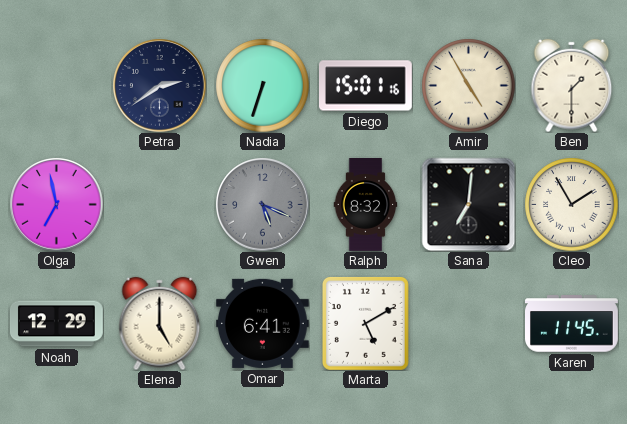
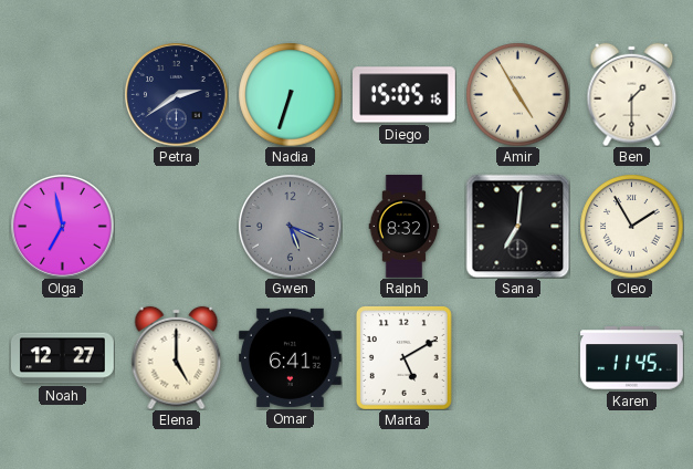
Diego: 15:01 -> 15:05 (405, 95)
Noah: 12:29 -> 12:27 (63, 358)
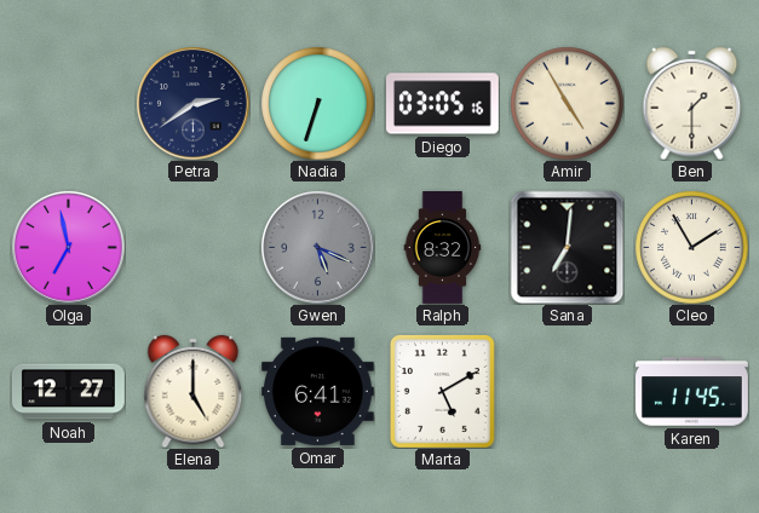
Diego: 15:05 -> 03:05 (443, 104)
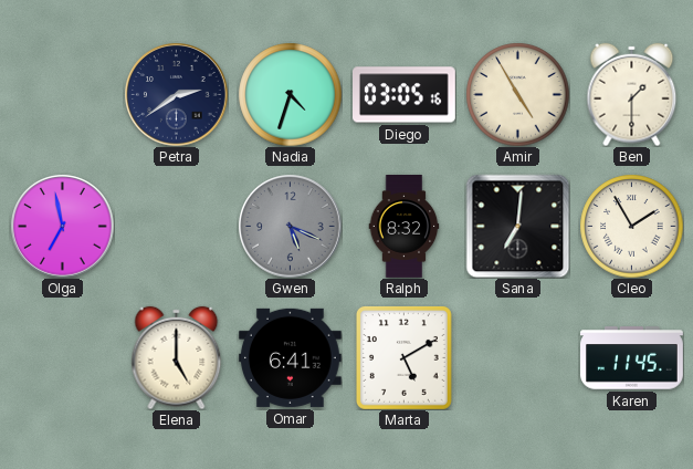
Nadia: 6:33 -> 4:33 (290, 94)
Noah: 12:27 -> none (69, 392)
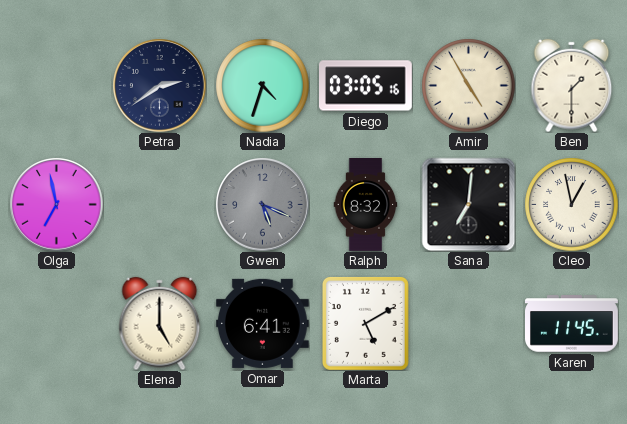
Cleo: 1:55 -> 12:58 (571, 204)
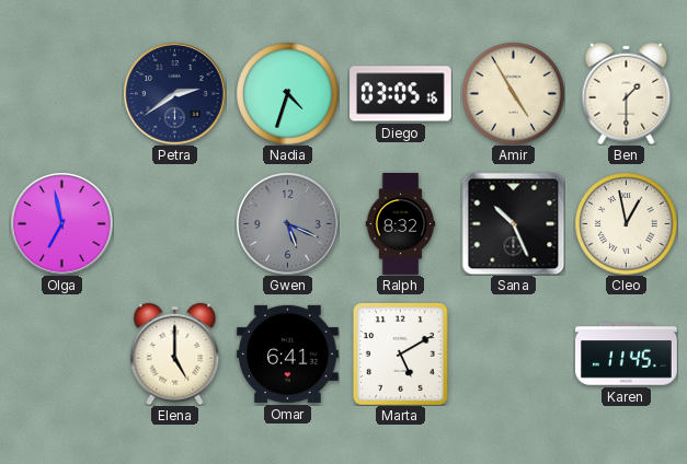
Sana: 7:01 -> 10:26 (513, 223)
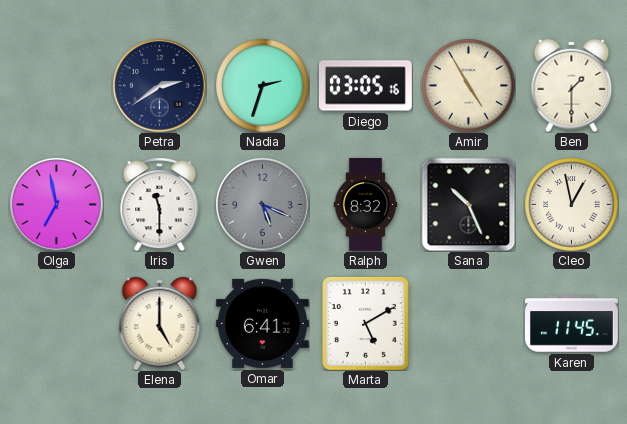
Nadia: 4:33 -> 2:33 (262, 85)
Iris: none -> 11:30 (160, 205)
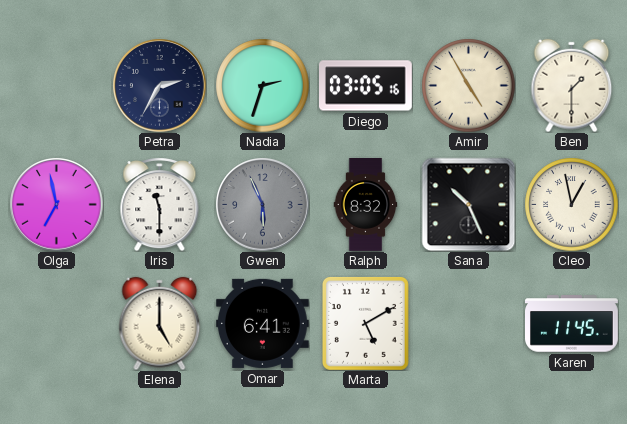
Petra: 2:39 -> 2:35 (159, 85)
Gwen: 5:19 -> 5:56 (262, 204)
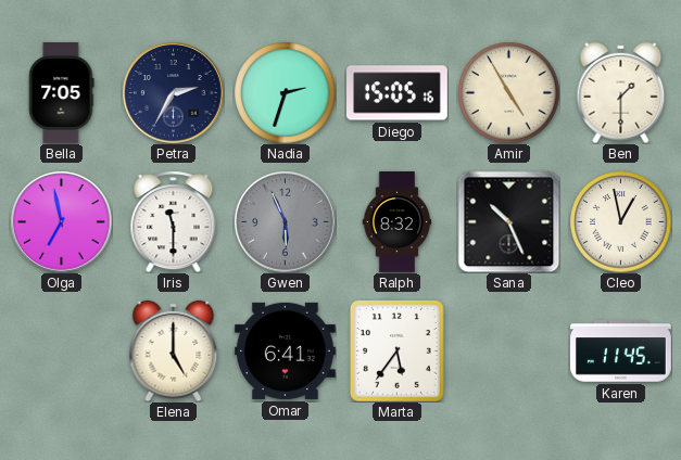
Bella: none -> 7:05 (62, 93)
Diego: 03:05 -> 15:05 (398, 93)
Marta: 5:10 -> 5:36 (396, 350)
